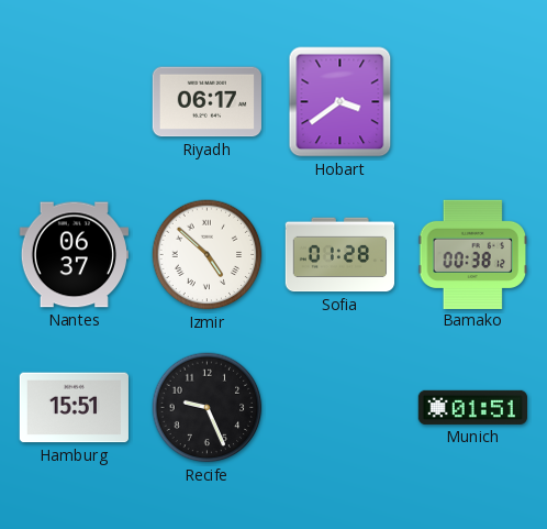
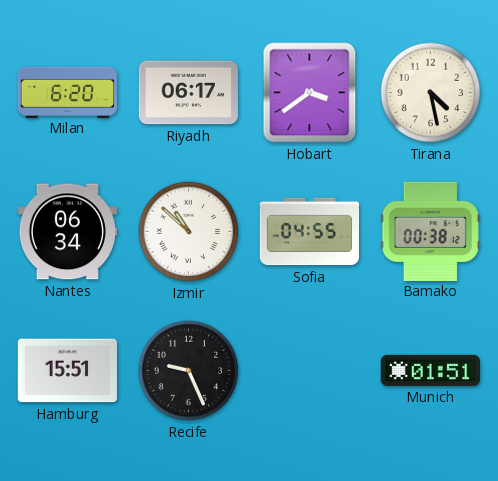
Milan: none -> 6:20 (67, 92)
Tirana: none -> 4:28 (431, 93)
Nantes: 06:37 -> 06:34 (67, 232)
Izmir: 4:52 -> 10:52 (189, 232)
Sofia: 01:28 -> 04:55 (310, 232)
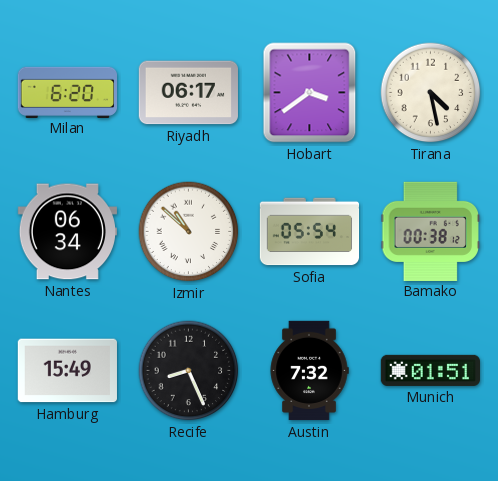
Sofia: 04:55 -> 05:54 (310, 232)
Hamburg: 15:51 -> 15:49 (67, 371)
Recife: 9:26 -> 8:26 (189, 371)
Austin: none -> 7:32 (309, 371)
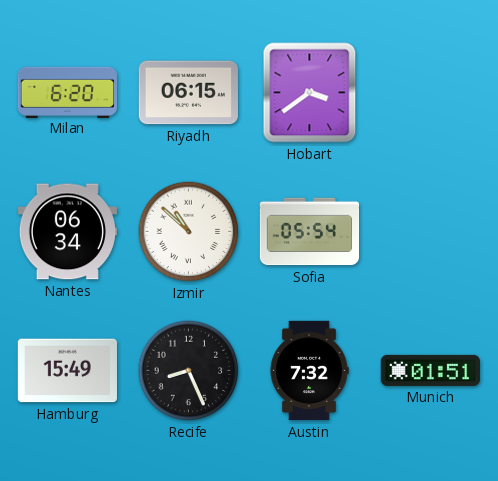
Riyadh: 06:17 -> 06:15 (188, 93)
Tirana: 4:28 -> none (431, 93)
Bamako: 00:38 -> none (430, 231)
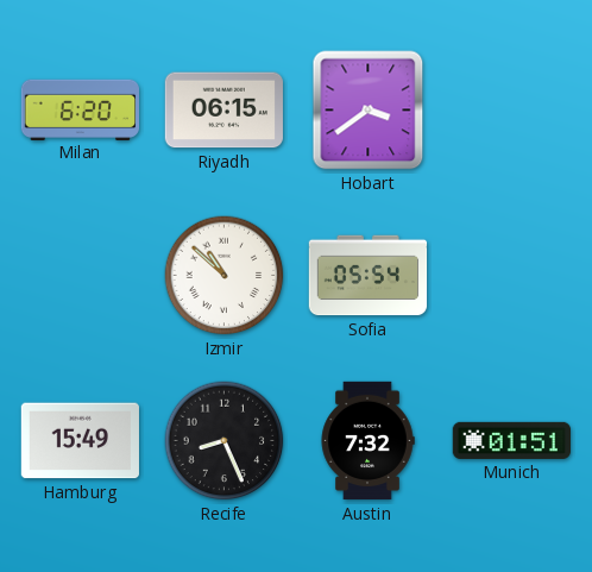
Nantes: 06:34 -> none (67, 232)
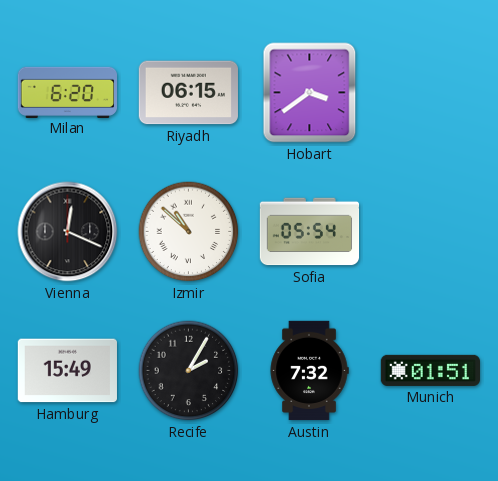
Vienna: none -> 12:19 (68, 232)
Recife: 8:26 -> 2:05 (189, 371)
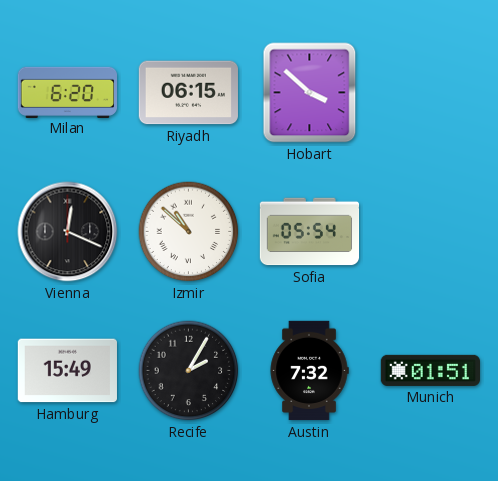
Hobart: 3:39 -> 3:52 (310, 93)
